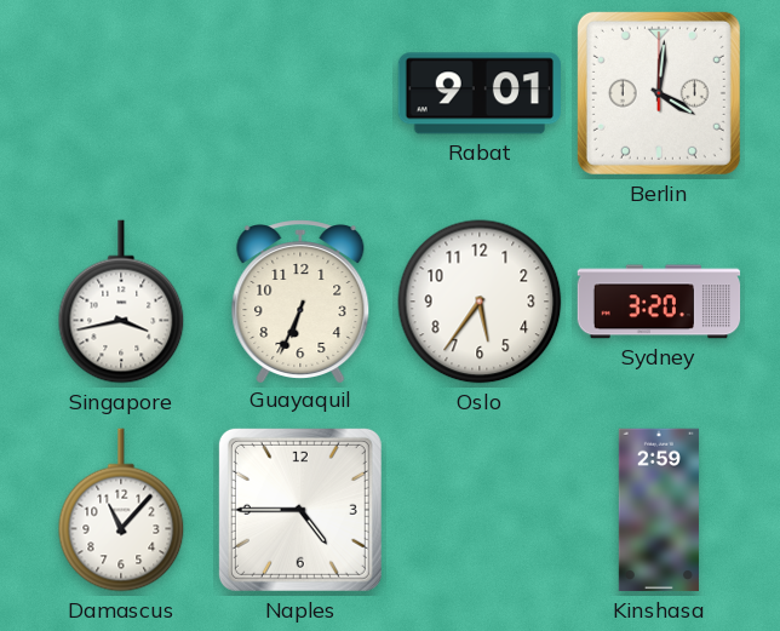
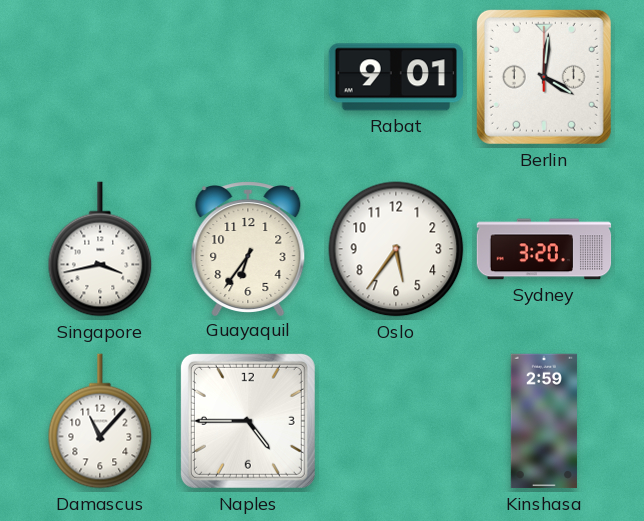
Guayaquil: 6:34 -> 6:36 (248, 249)
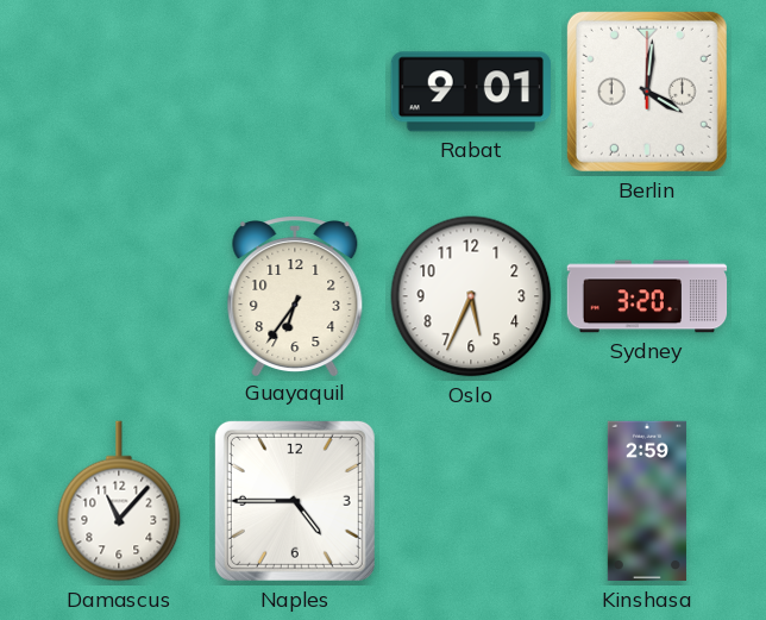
Singapore: 3:43 -> none (100, 249)
Oslo: 5:36 -> 5:34 (471, 296)
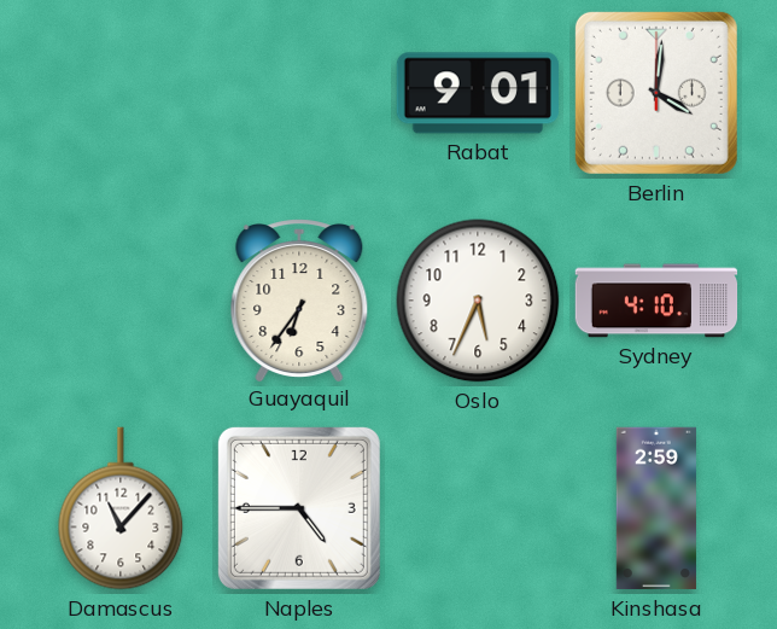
Sydney: 3:20 -> 4:10 (656, 301)
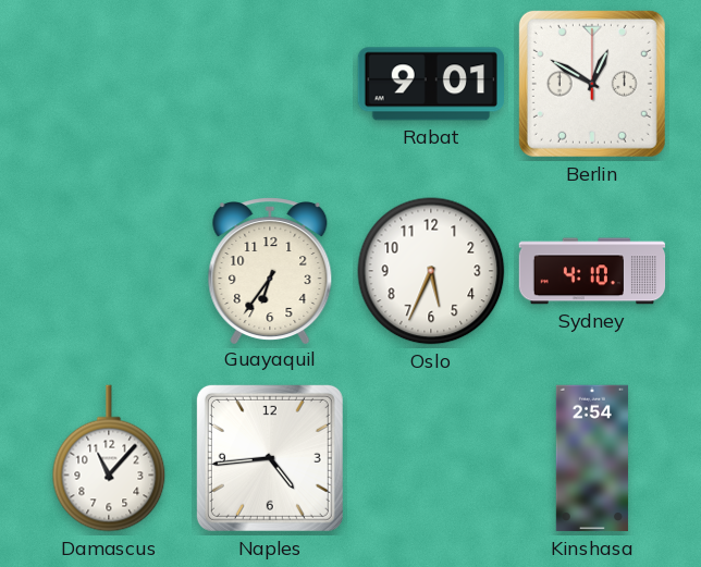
Berlin: 4:01 -> 12:50 (592, 84)
Naples: 4:45 -> 4:44 (270, 458)
Kinshasa: 2:59 -> 2:54 (592, 458)
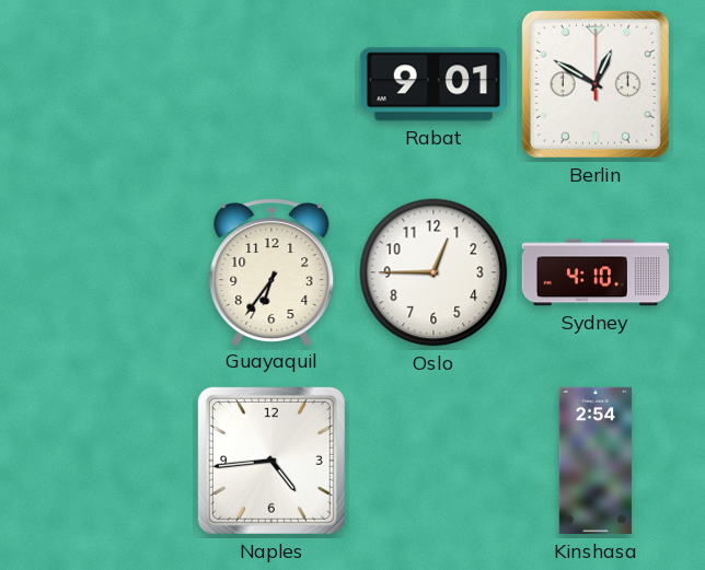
Oslo: 5:34 -> 12:45 (434, 272)
Damascus: 11:07 -> none (109, 458)
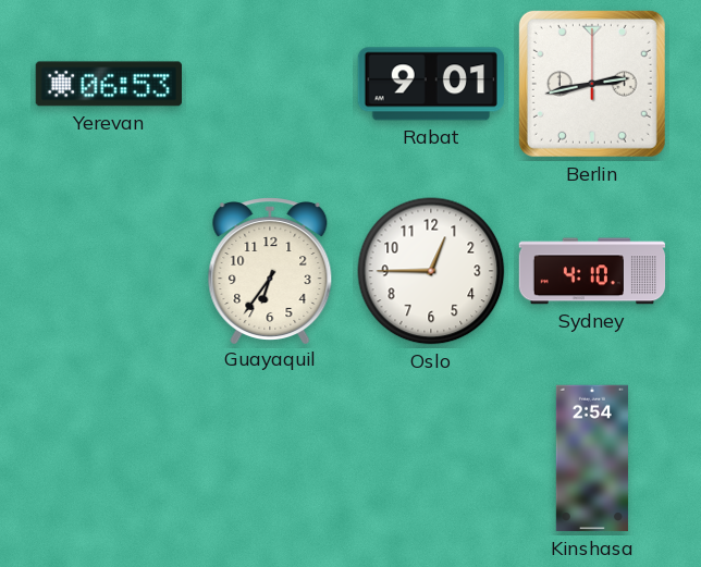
Yerevan: none -> 06:53 (108, 84)
Berlin: 12:50 -> 2:43 (592, 84)
Naples: 4:44 -> none (271, 461)
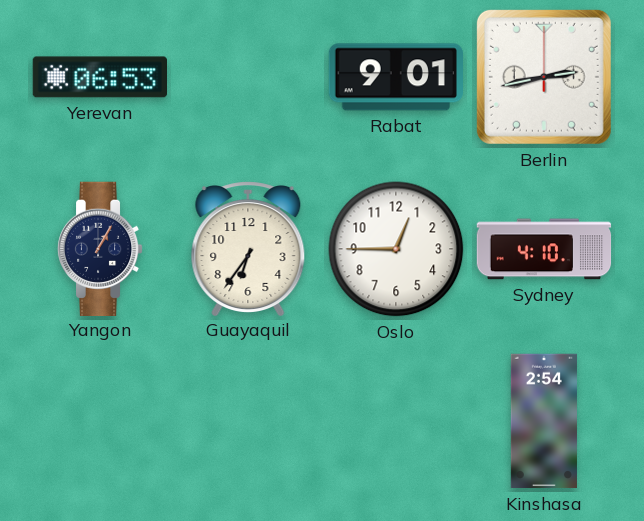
Yangon: none -> 1:05 (100, 248)
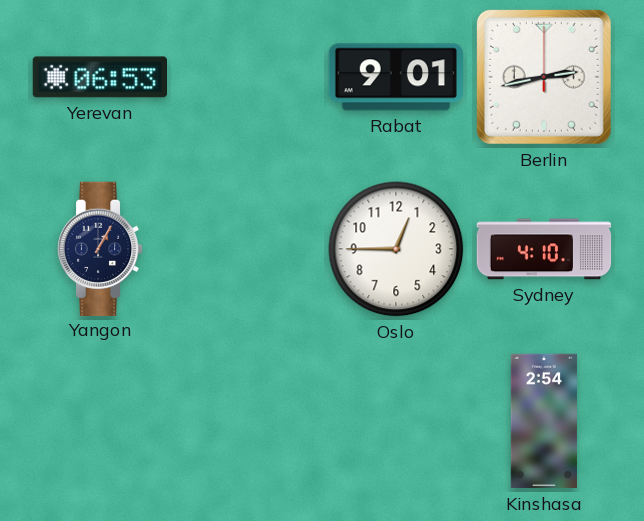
Guayaquil: 6:36 -> none (248, 249)
